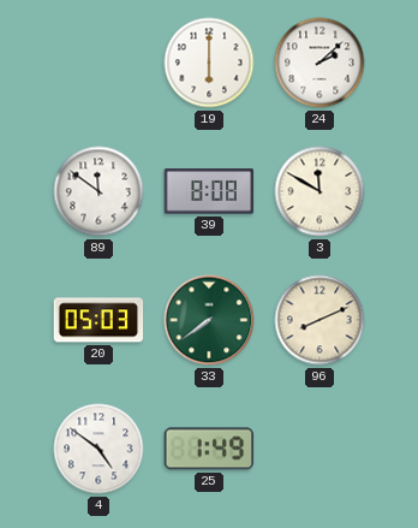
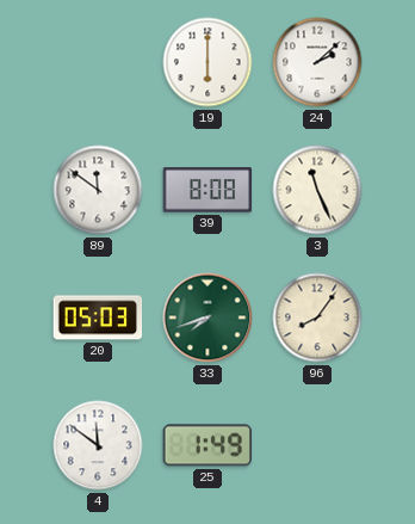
3: 11:50 -> 11:26 (317, 190)
33: 7:39 -> 7:42 (207, 318)
96: 8:11 -> 8:06 (317, 318)
4: 4:51 -> 11:51 (98, 445)
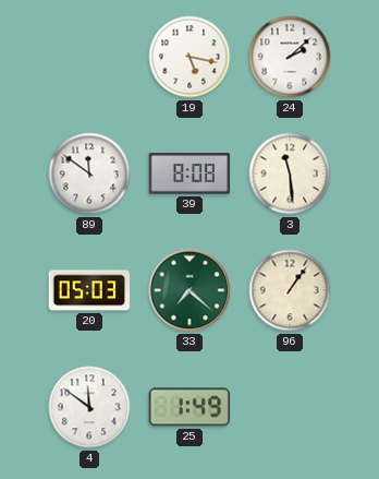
19: 6:00 -> 5:17 (189, 57)
3: 11:26 -> 11:29 (290, 173)
33: 7:42 -> 7:22 (189, 290)
96: 8:06 -> 1:06 (290, 290)
